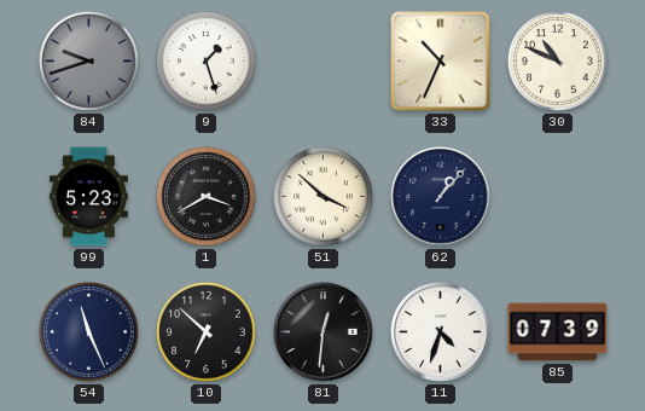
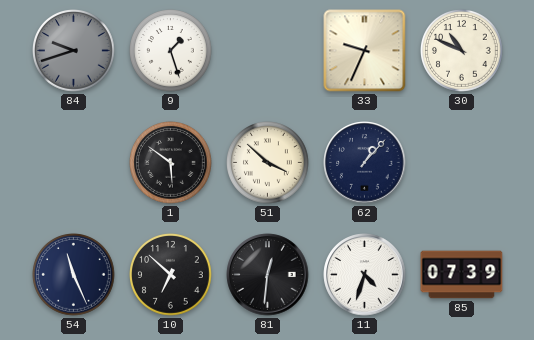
33: 10:34 -> 9:34 (365, 51)
99: 5:23 -> none (88, 197)
1: 3:40 -> 5:51 (171, 163)
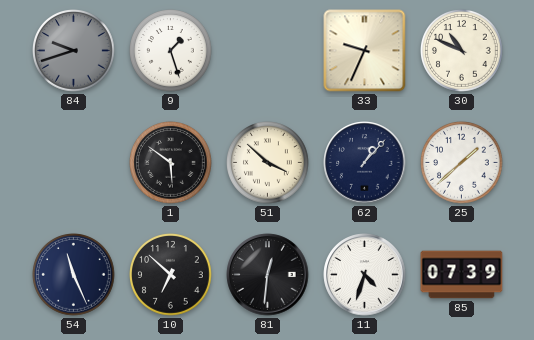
25: none -> 1:38 (462, 163)
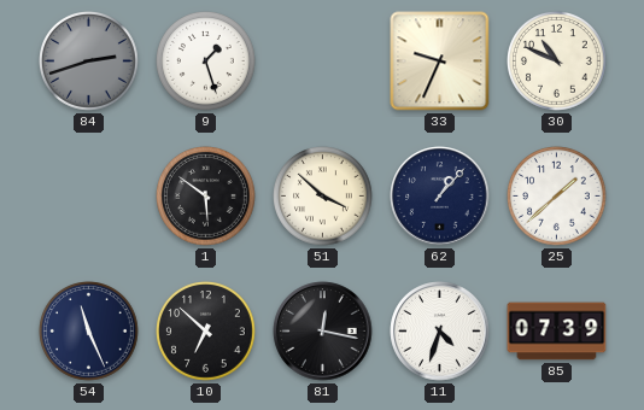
84: 9:42 -> 2:42 (89, 61)
81: 12:31 -> 12:17 (323, 332)
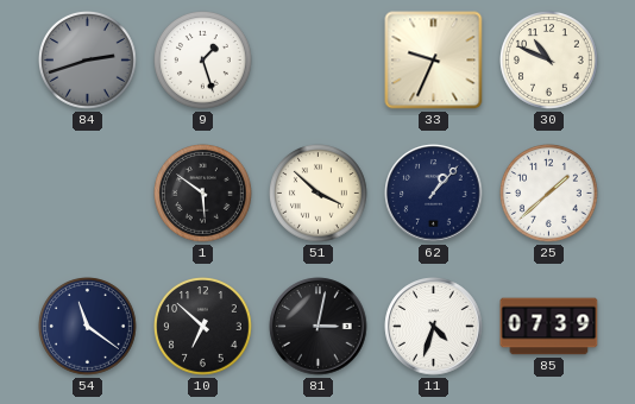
54: 11:26 -> 11:21 (88, 327)
81: 12:17 -> 3:02 (319, 327)
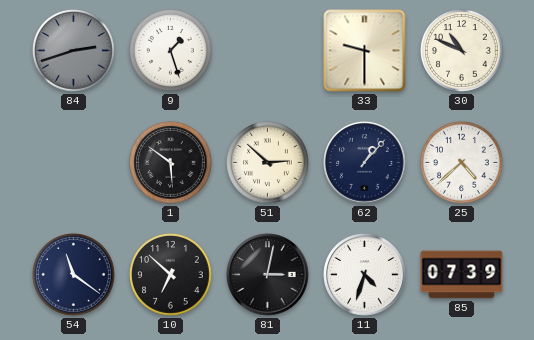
33: 9:34 -> 9:30 (365, 51)
51: 3:52 -> 2:52 (268, 163)
25: 1:38 -> 4:38 (462, 163)
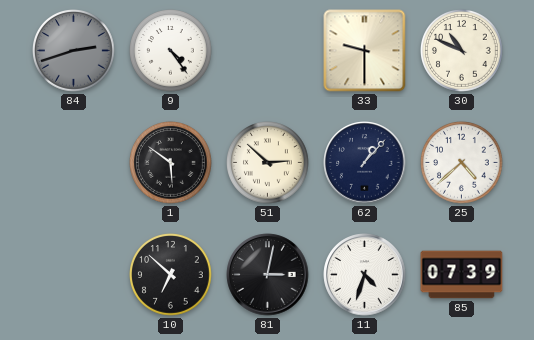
9: 1:27 -> 4:24 (171, 51)
54: 11:21 -> none (74, 275)
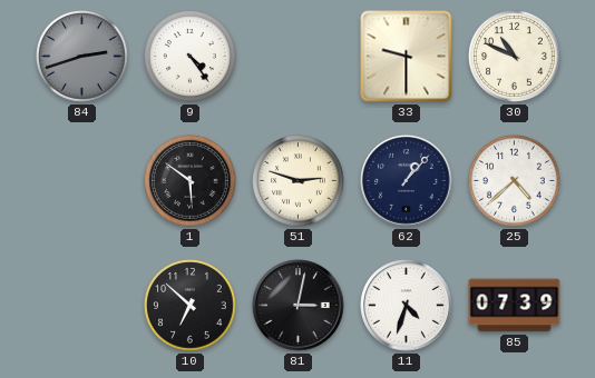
51: 2:52 -> 2:48 (299, 181)
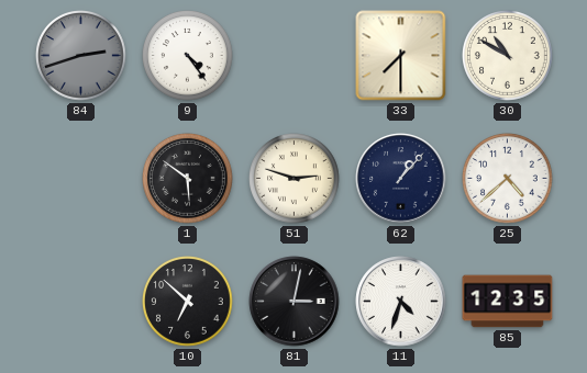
33: 9:30 -> 7:30 (401, 56)
30: 10:49 -> 10:50 (508, 56)
85: 07:39 -> 12:35 (508, 302)
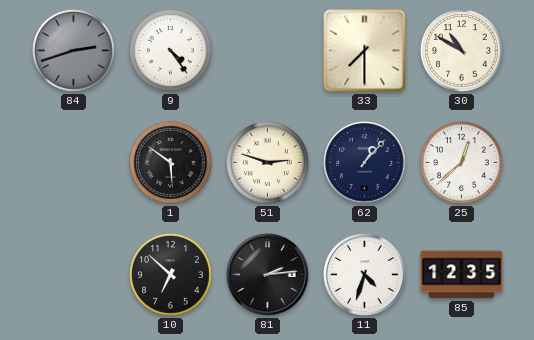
25: 4:38 -> 12:38 (462, 163)
81: 3:02 -> 2:14 (268, 275)
